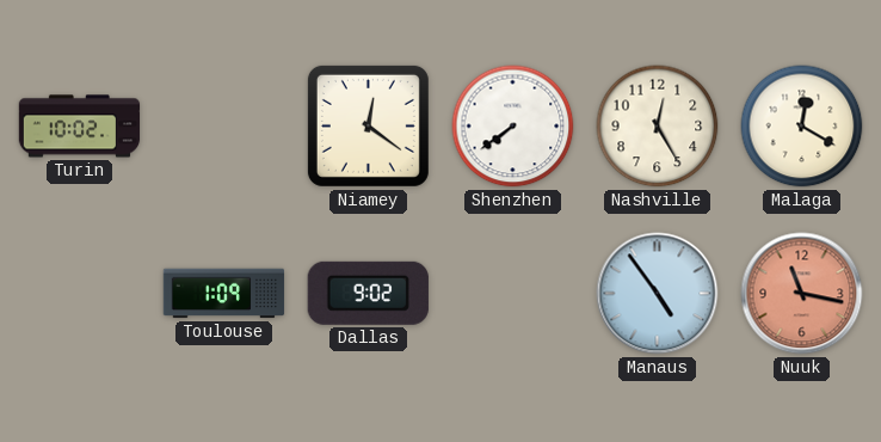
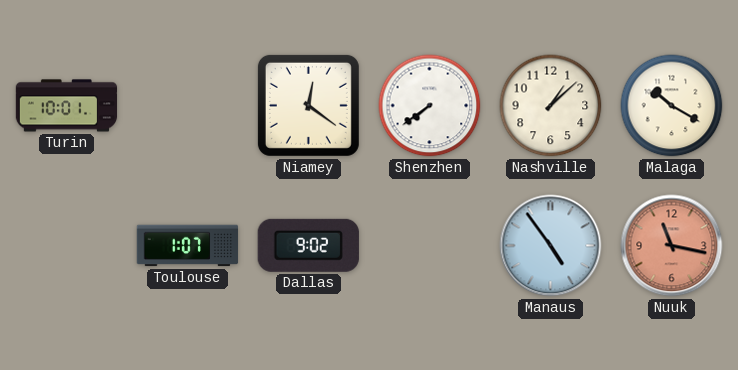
Turin: 10:02 -> 10:01 (67, 106)
Nashville: 12:25 -> 1:08 (551, 106)
Malaga: 12:20 -> 10:20 (672, 106)
Toulouse: 1:09 -> 1:07 (188, 246)
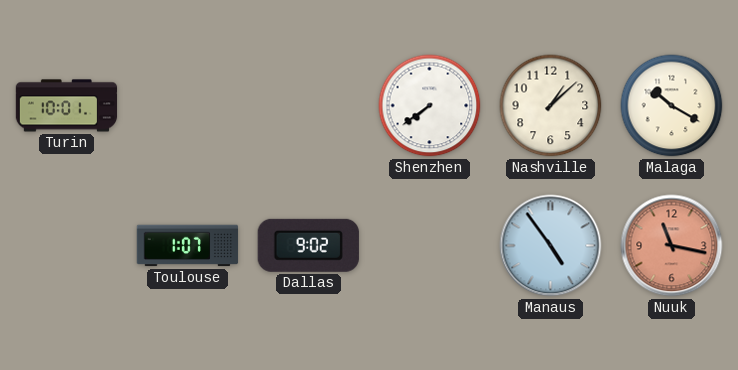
Niamey: 12:21 -> none (308, 105)
